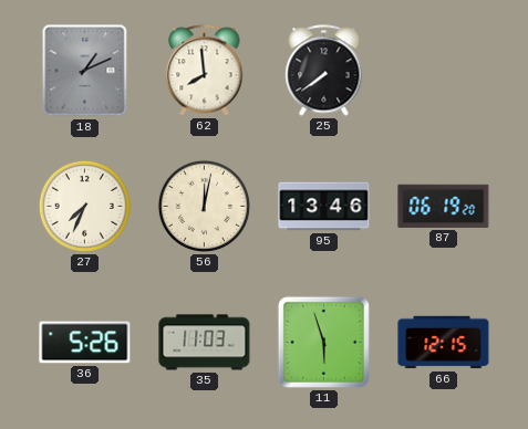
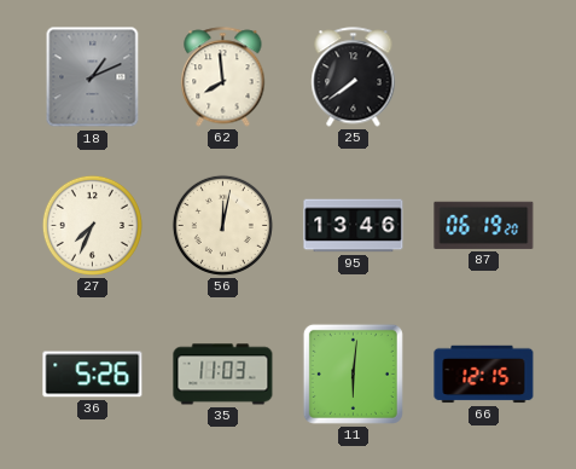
11: 5:57 -> 6:01 (353, 374)
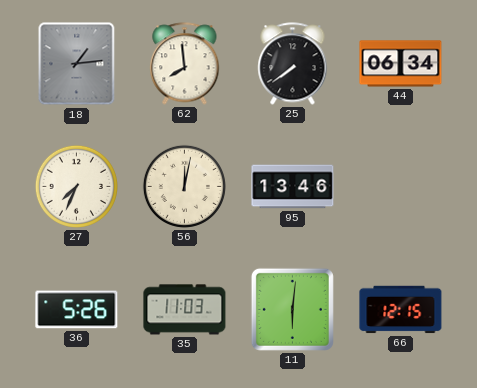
18: 1:11 -> 1:14 (77, 64)
44: none -> 06:34 (401, 64)
87: 06:19 -> none (484, 225)
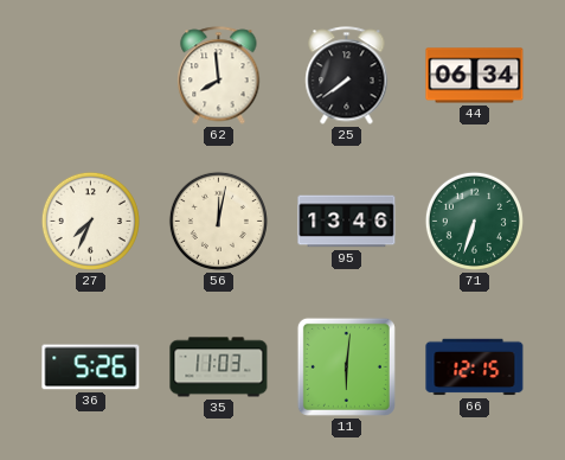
18: 1:14 -> none (77, 64)
71: none -> 6:33 (474, 221)
